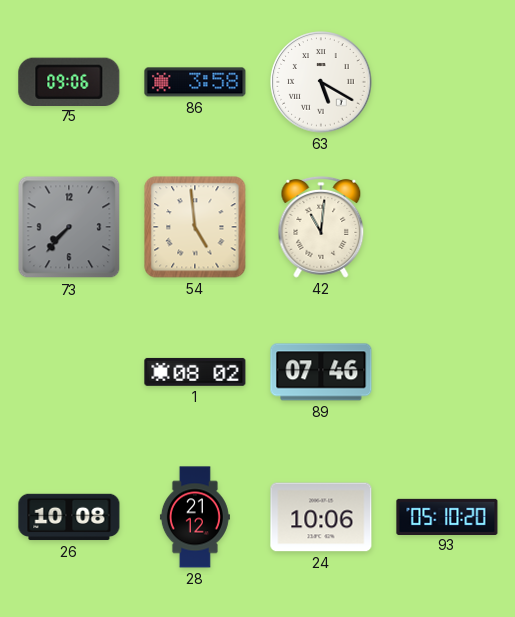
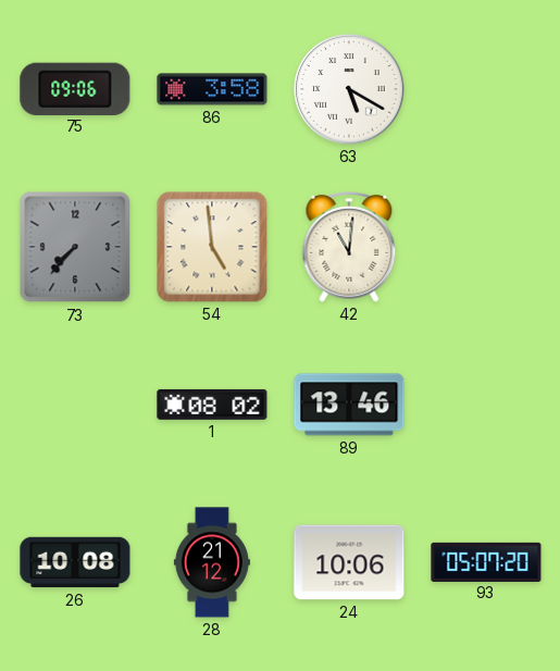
89: 07:46 -> 13:46 (349, 405)
93: 05:10 -> 05:07 (486, 561)
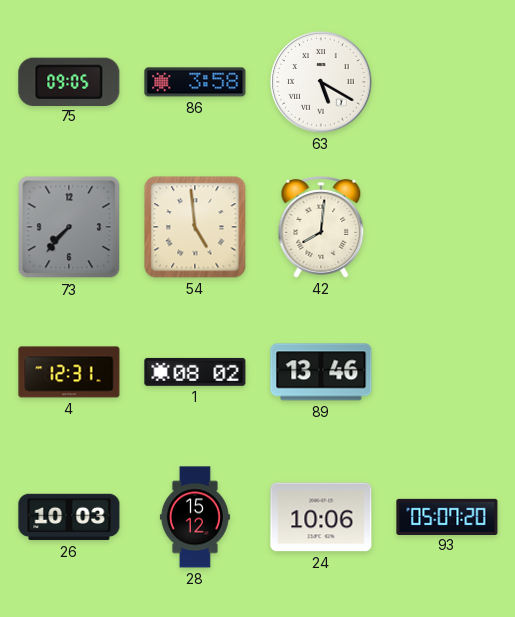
75: 09:06 -> 09:05 (69, 81)
42: 11:01 -> 8:01 (321, 227)
4: none -> 12:31 (69, 372)
26: 10:08 -> 10:03 (69, 517)
28: 21:12 -> 15:12 (195, 517)
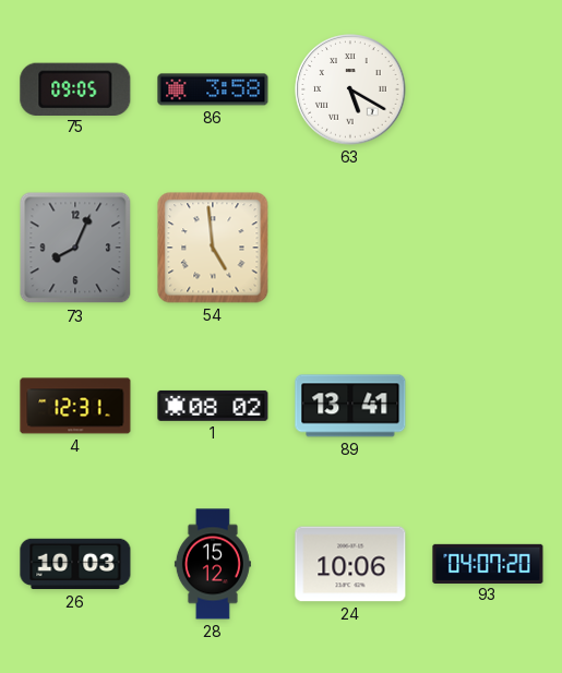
73: 7:37 -> 8:04 (75, 248)
42: 8:01 -> none (321, 227)
89: 13:46 -> 13:41 (350, 406)
93: 05:07 -> 04:07 (488, 563)
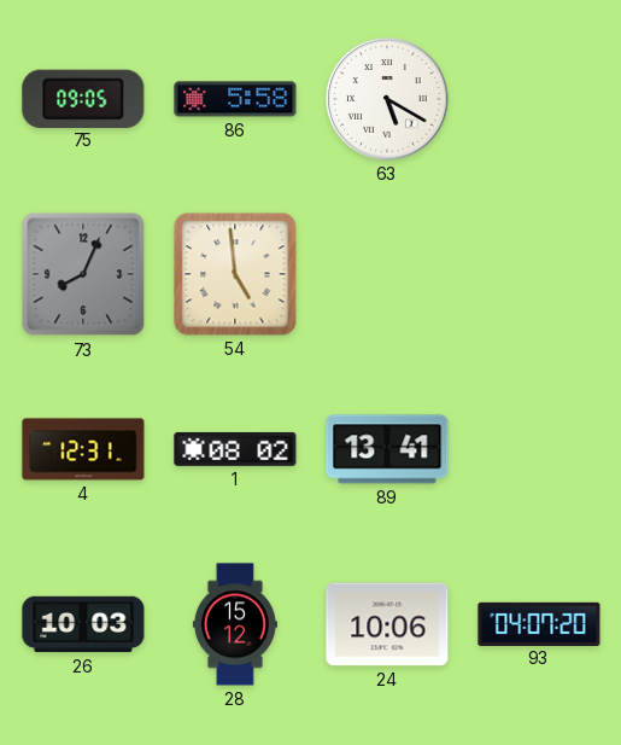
86: 3:58 -> 5:58 (235, 99)
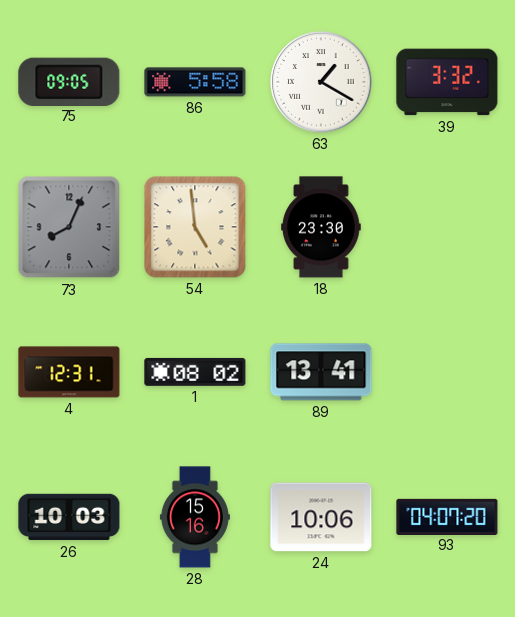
63: 5:20 -> 1:20 (321, 82)
39: none -> 3:32 (447, 82)
18: none -> 23:30 (321, 227)
28: 15:12 -> 15:16 (195, 517)
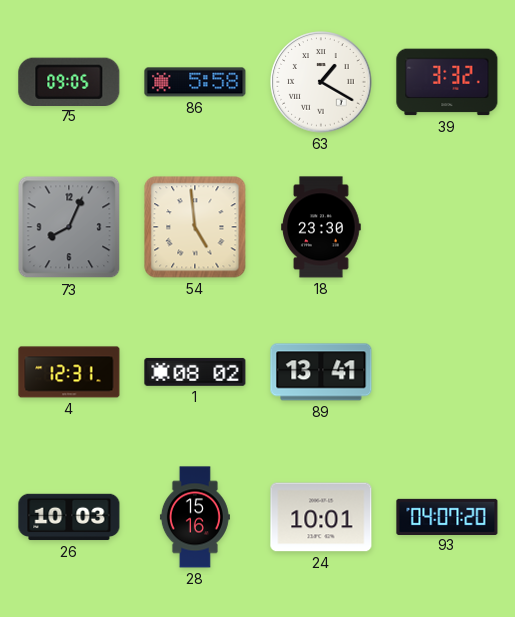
24: 10:06 -> 10:01 (321, 517)
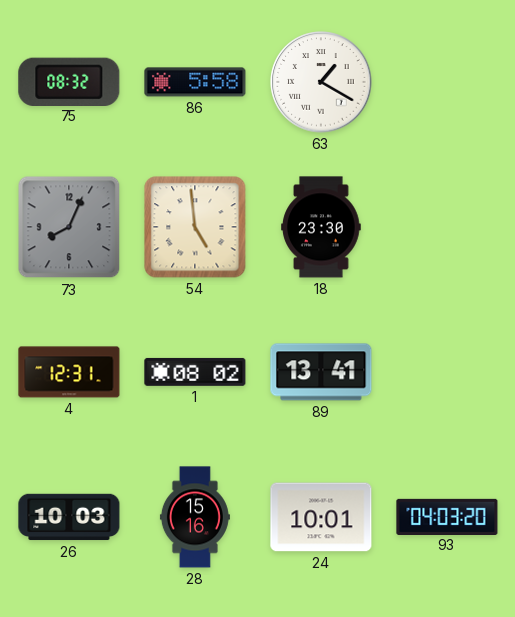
75: 09:05 -> 08:32 (69, 81)
39: 3:32 -> none (447, 82)
93: 04:07 -> 04:03 (447, 516)
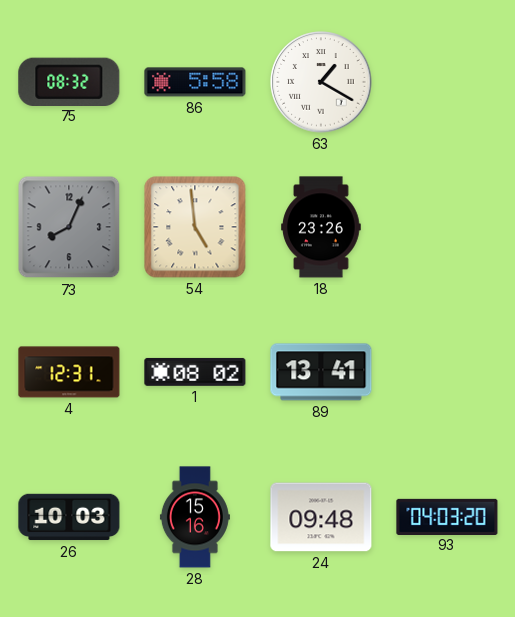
18: 23:30 -> 23:26 (321, 227)
24: 10:01 -> 09:48 (321, 517)
